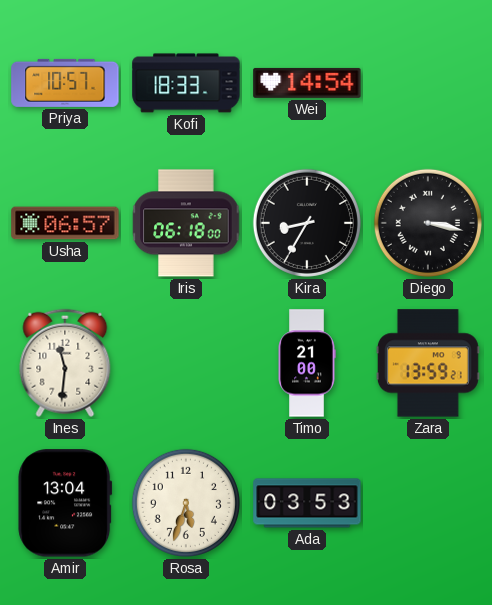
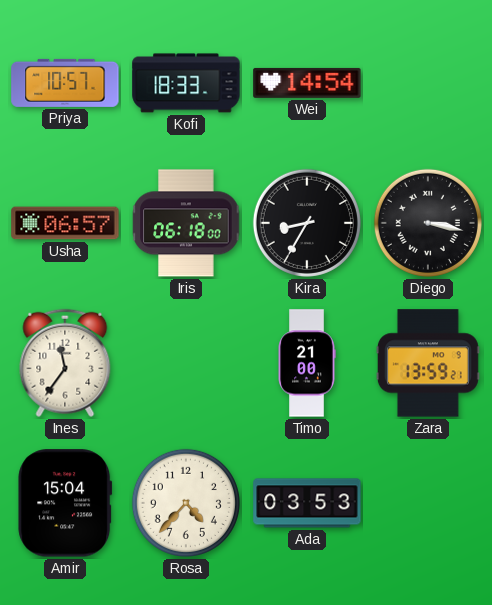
Ines: 11:31 -> 11:36 (65, 363)
Amir: 13:04 -> 15:04 (65, 503)
Rosa: 5:33 -> 4:37 (186, 503)
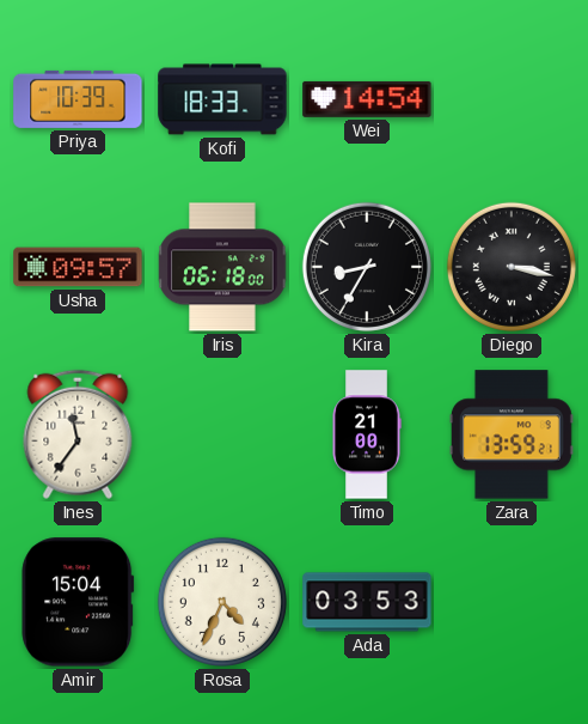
Priya: 10:57 -> 10:39 (78, 99)
Usha: 06:57 -> 09:57 (78, 267)
Rosa: 4:37 -> 4:34 (222, 602)
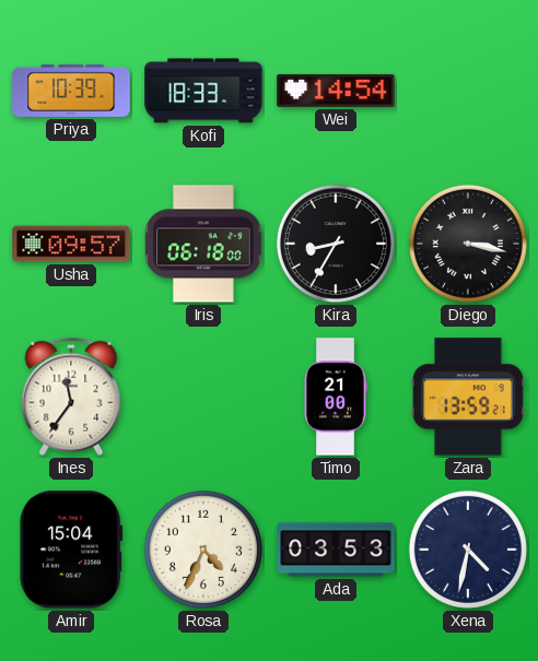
Xena: none -> 4:32 (468, 550)
